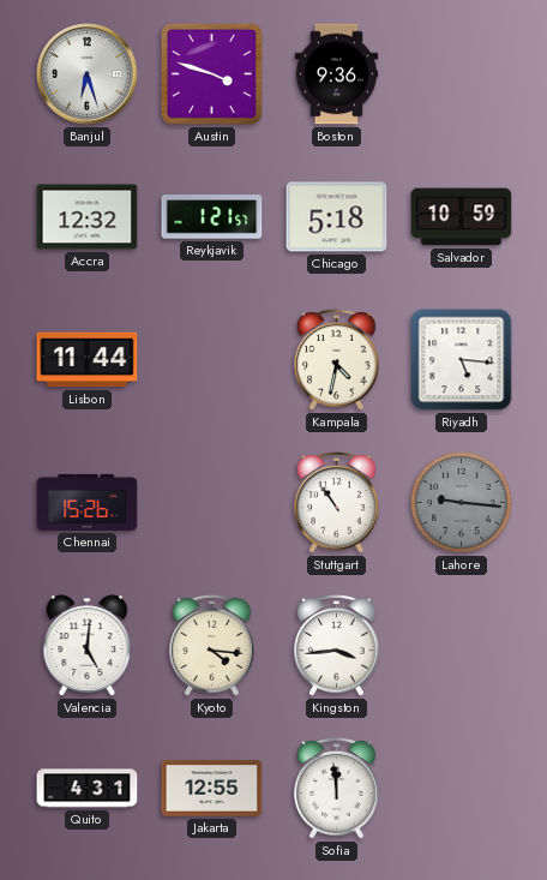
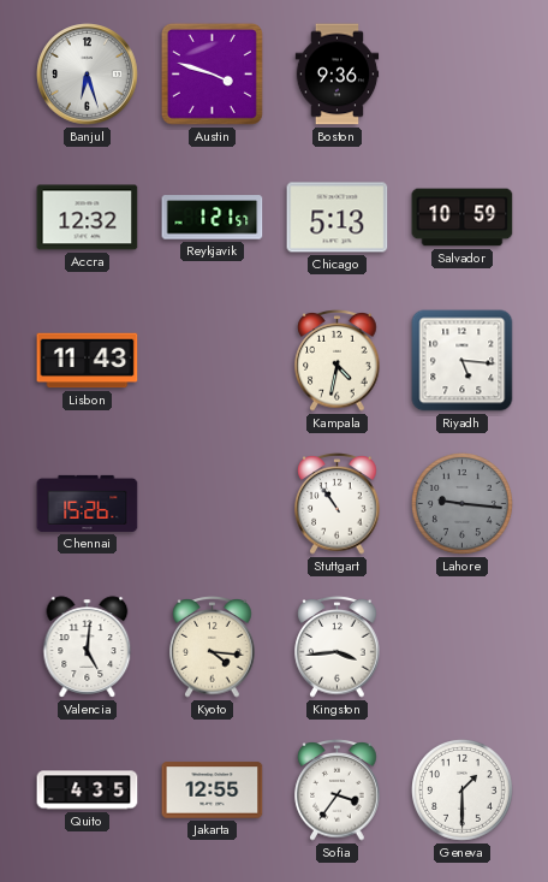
Chicago: 5:18 -> 5:13 (338, 218)
Lisbon: 11:44 -> 11:43 (88, 361)
Quito: 4:31 -> 4:35 (88, 791)
Sofia: 11:59 -> 3:36 (338, 791)
Geneva: none -> 1:30 (463, 791)
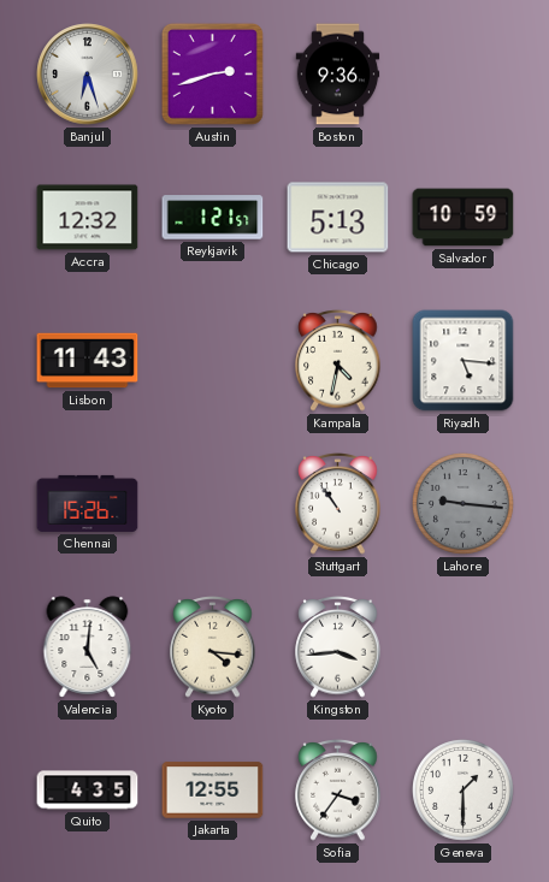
Austin: 3:48 -> 2:42 (212, 73)
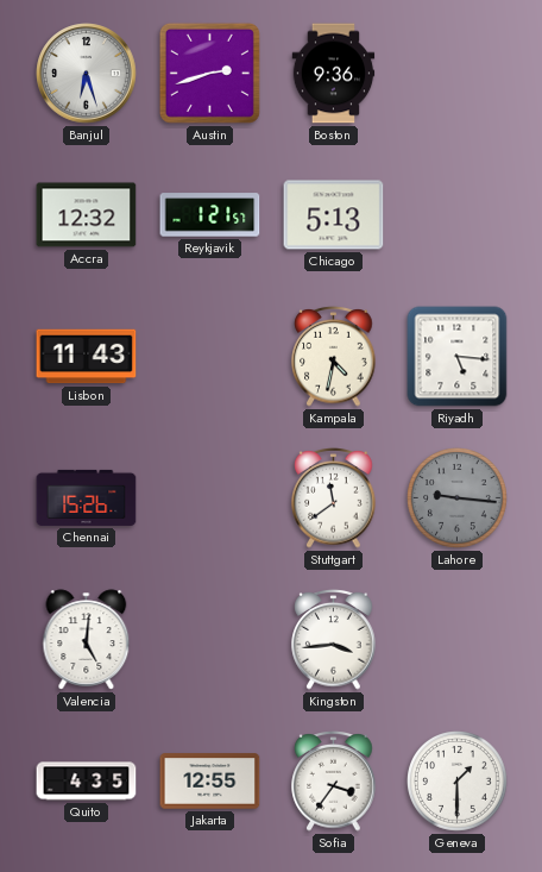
Salvador: 10:59 -> none (464, 218)
Stuttgart: 10:54 -> 11:39 (334, 498)
Kyoto: 4:16 -> none (213, 647)
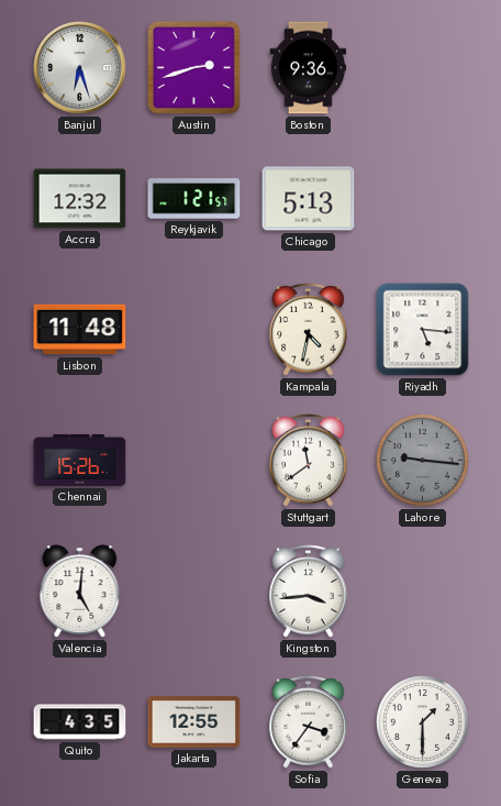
Lisbon: 11:43 -> 11:48 (80, 330)
